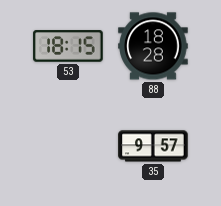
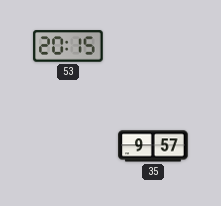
53: 18:15 -> 20:15 (68, 46)
88: 18:28 -> none (153, 46)
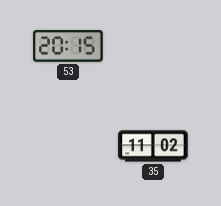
35: 9:57 -> 11:02 (153, 146)
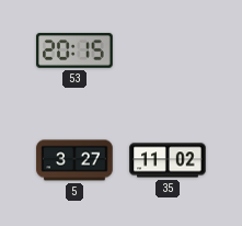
5: none -> 3:27 (74, 160)
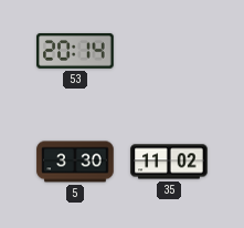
53: 20:15 -> 20:14 (75, 51)
5: 3:27 -> 3:30 (75, 162)
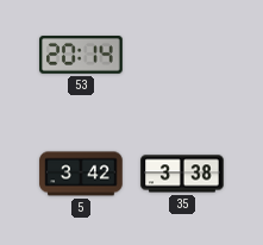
5: 3:30 -> 3:42 (81, 174)
35: 11:02 -> 3:38 (182, 174)
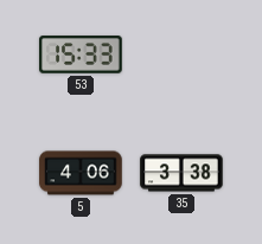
53: 20:14 -> 15:33 (81, 54)
5: 3:42 -> 4:06 (81, 173)
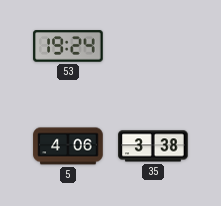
53: 15:33 -> 19:24 (68, 46)
